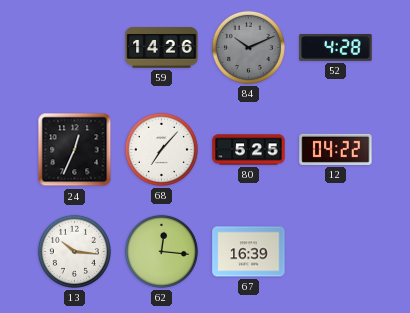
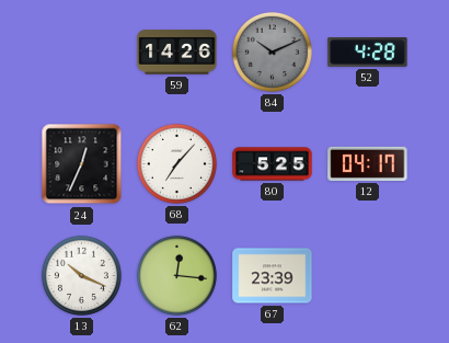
12: 04:22 -> 04:17 (368, 163)
13: 10:16 -> 10:19 (81, 275)
67: 16:39 -> 23:39 (273, 276)
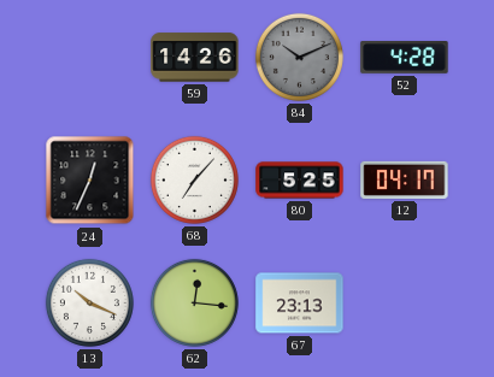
67: 23:39 -> 23:13 (300, 304)
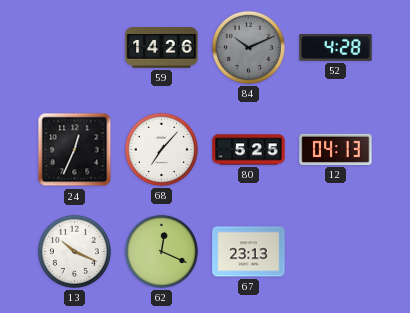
12: 04:17 -> 04:13 (336, 149)
62: 12:16 -> 12:19 (161, 251)
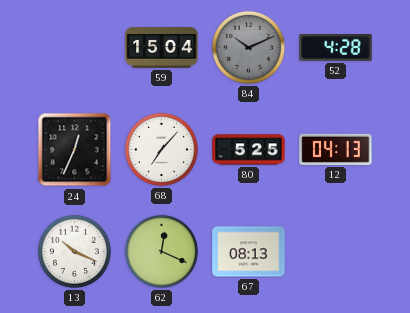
59: 14:26 -> 15:04 (162, 48)
67: 23:13 -> 08:13 (249, 252)
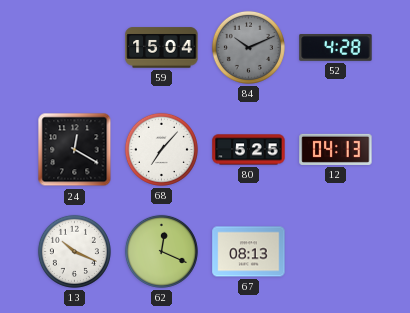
24: 12:34 -> 12:20 (75, 150)
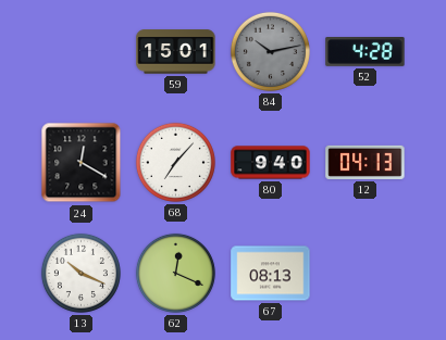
59: 15:04 -> 15:01 (176, 52)
84: 10:11 -> 10:13 (270, 51)
80: 5:25 -> 9:40 (271, 163)
